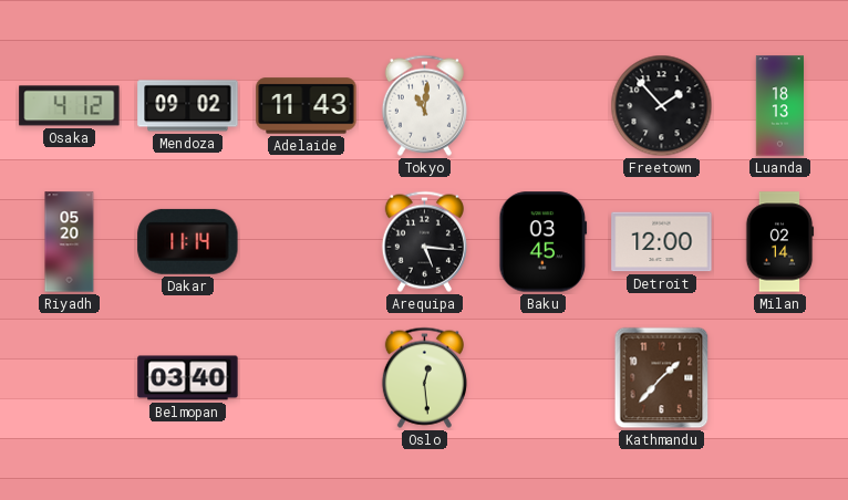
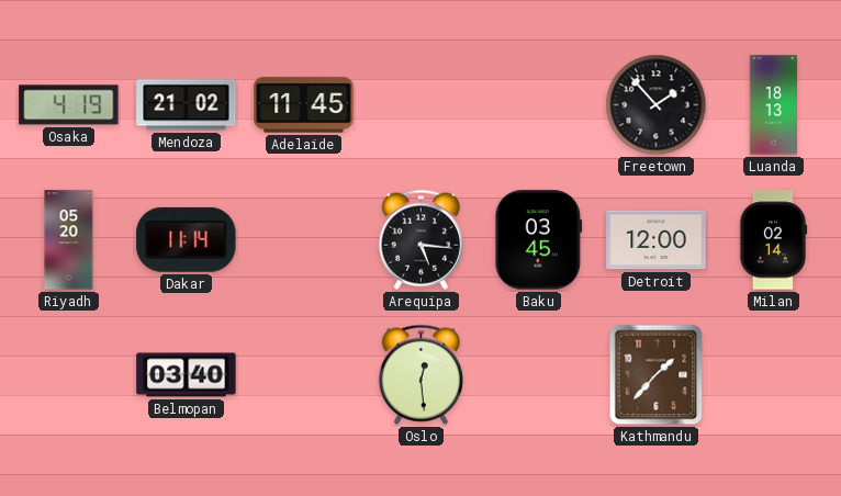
Osaka: 4:12 -> 4:19 (69, 105)
Mendoza: 09:02 -> 21:02 (187, 105)
Adelaide: 11:43 -> 11:45 (304, 105)
Tokyo: 11:01 -> none (424, 105)
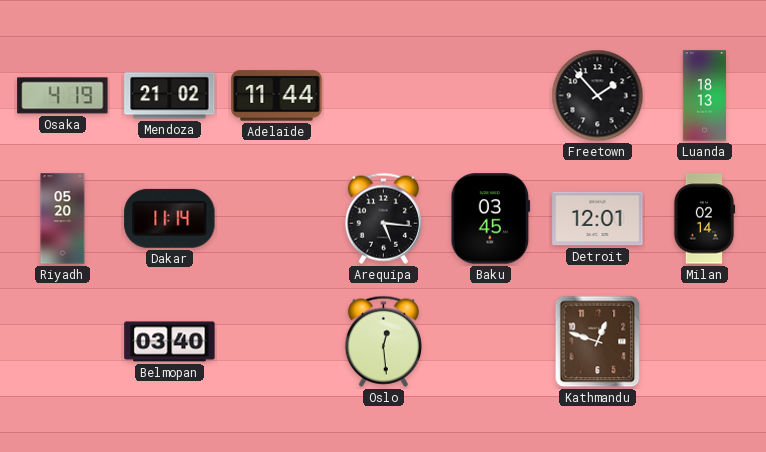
Adelaide: 11:45 -> 11:44 (277, 96)
Detroit: 12:00 -> 12:01 (598, 219)
Kathmandu: 1:37 -> 12:48 (598, 342)
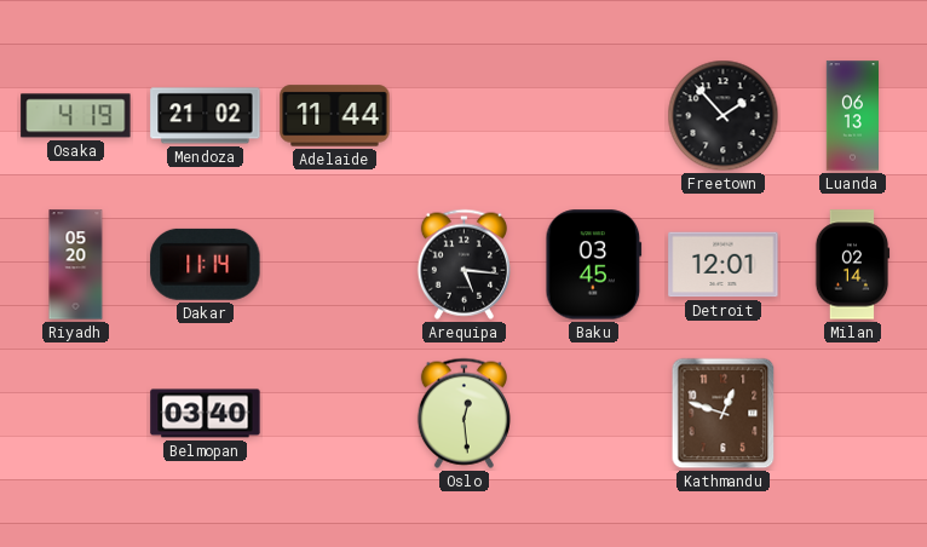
Luanda: 18:13 -> 06:13 (852, 116)
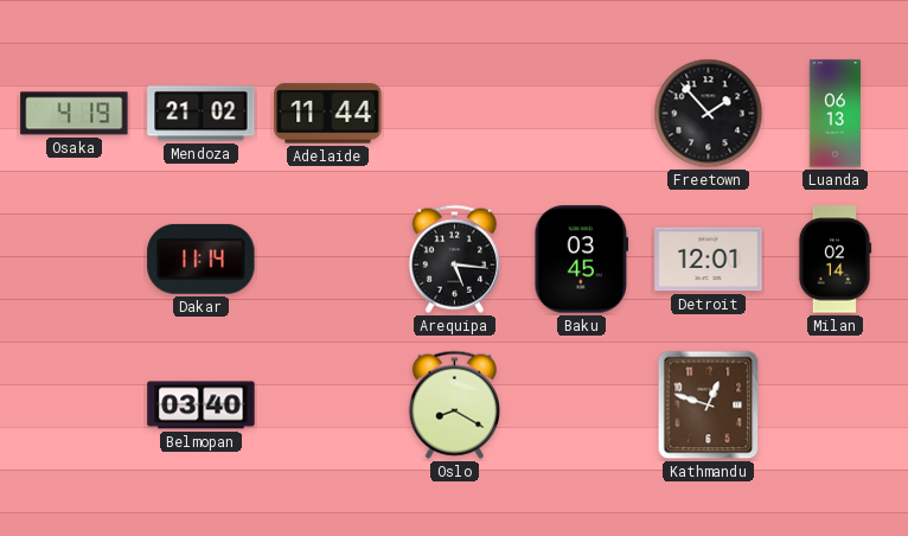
Riyadh: 05:20 -> none (76, 265)
Oslo: 12:29 -> 8:20 (454, 404)
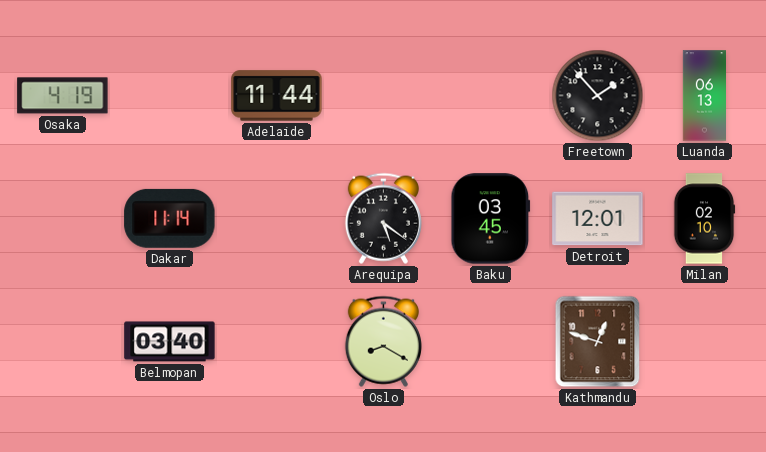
Mendoza: 21:02 -> none (202, 114)
Arequipa: 5:16 -> 5:21 (383, 218)
Milan: 02:14 -> 02:10 (704, 219)
